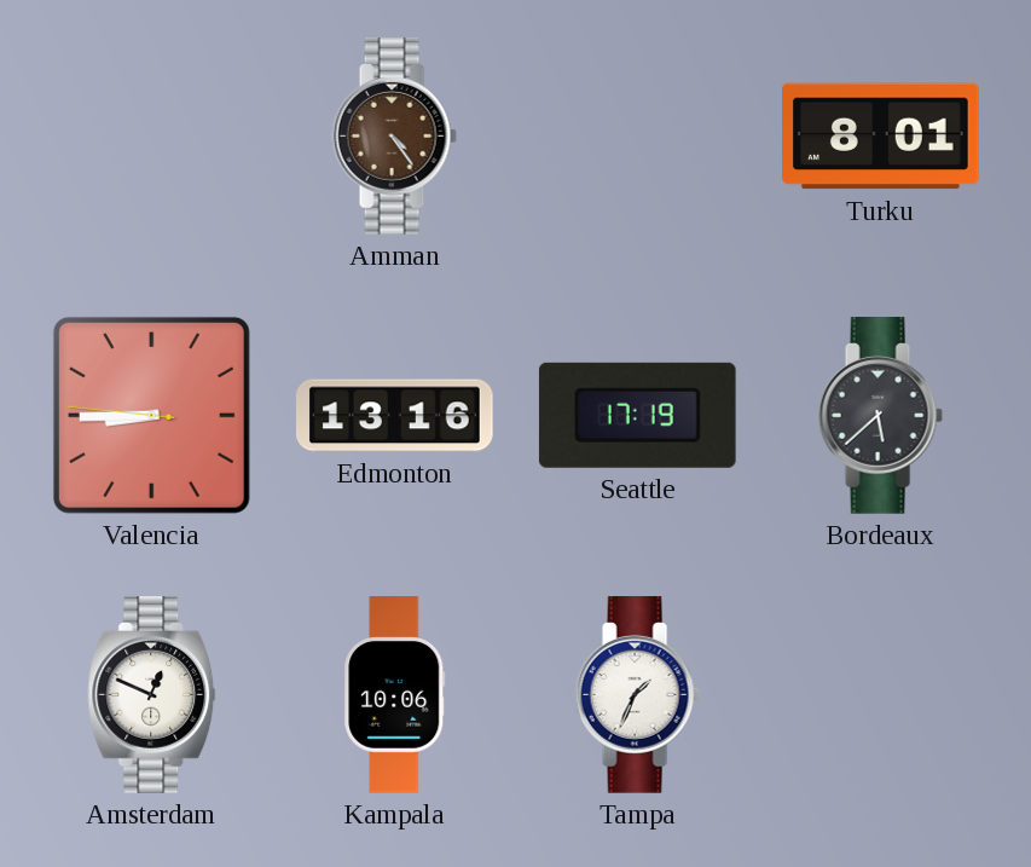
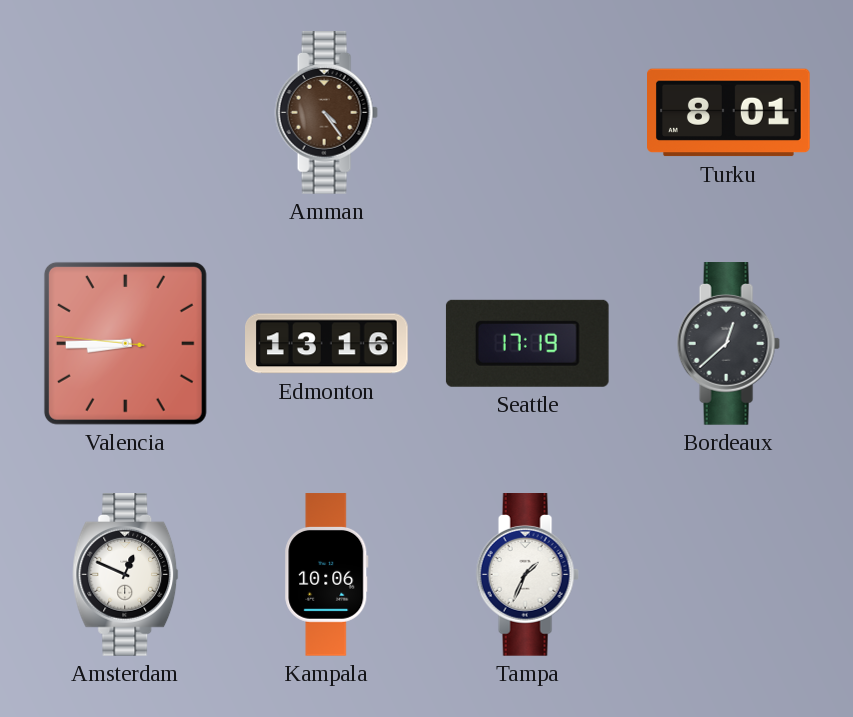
Bordeaux: 5:38 -> 12:38 (728, 344)
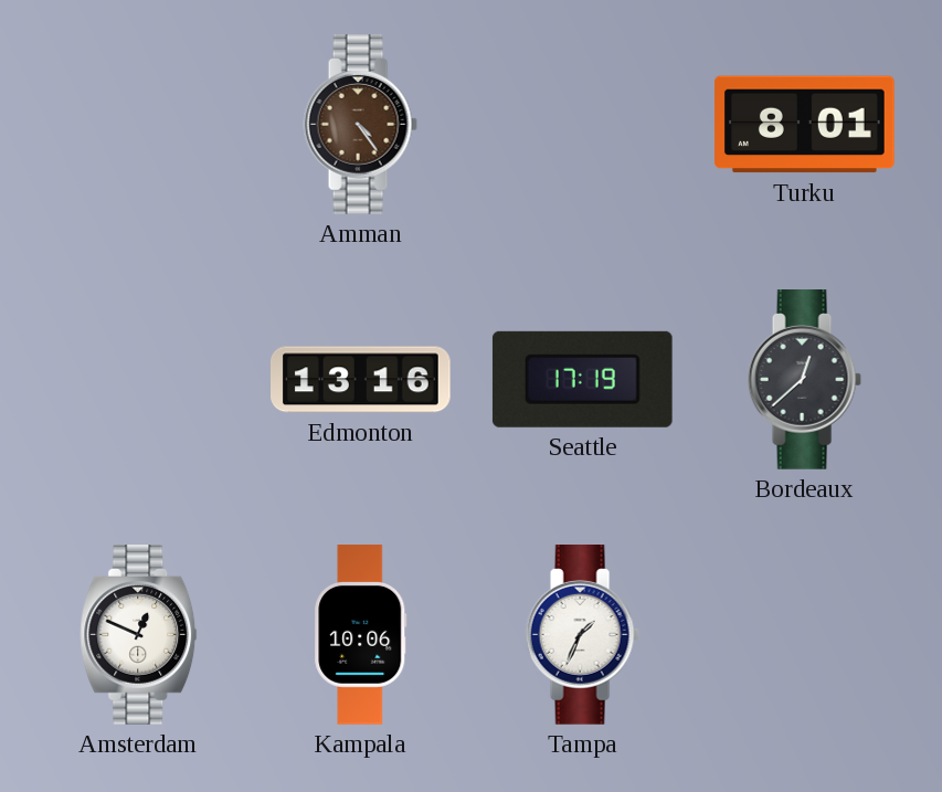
Valencia: 8:44 -> none (125, 343)
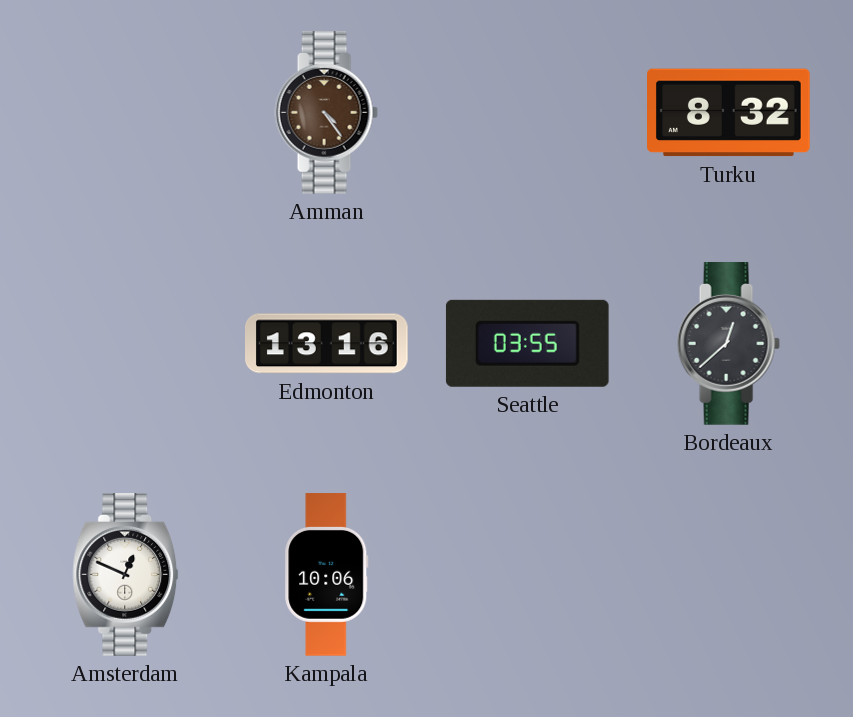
Turku: 8:01 -> 8:32 (729, 113)
Seattle: 17:19 -> 03:55 (527, 343)
Tampa: 1:34 -> none (582, 635)
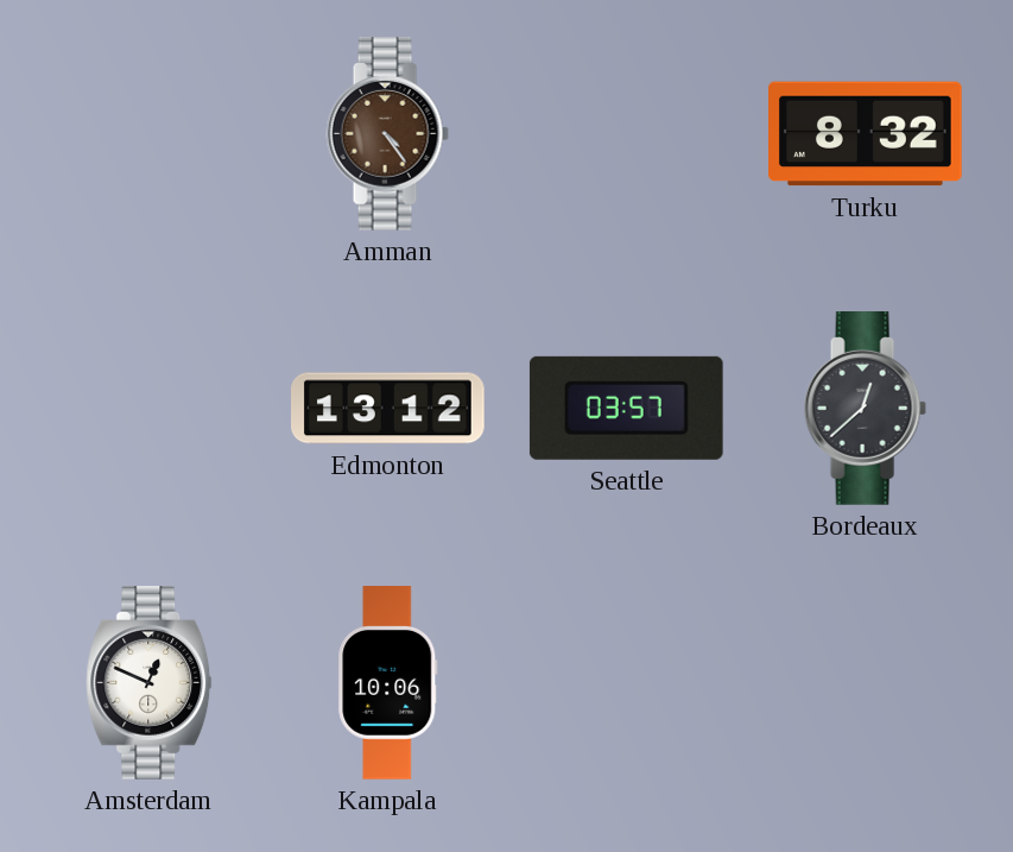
Edmonton: 13:16 -> 13:12 (388, 409)
Seattle: 03:55 -> 03:57 (626, 408)
